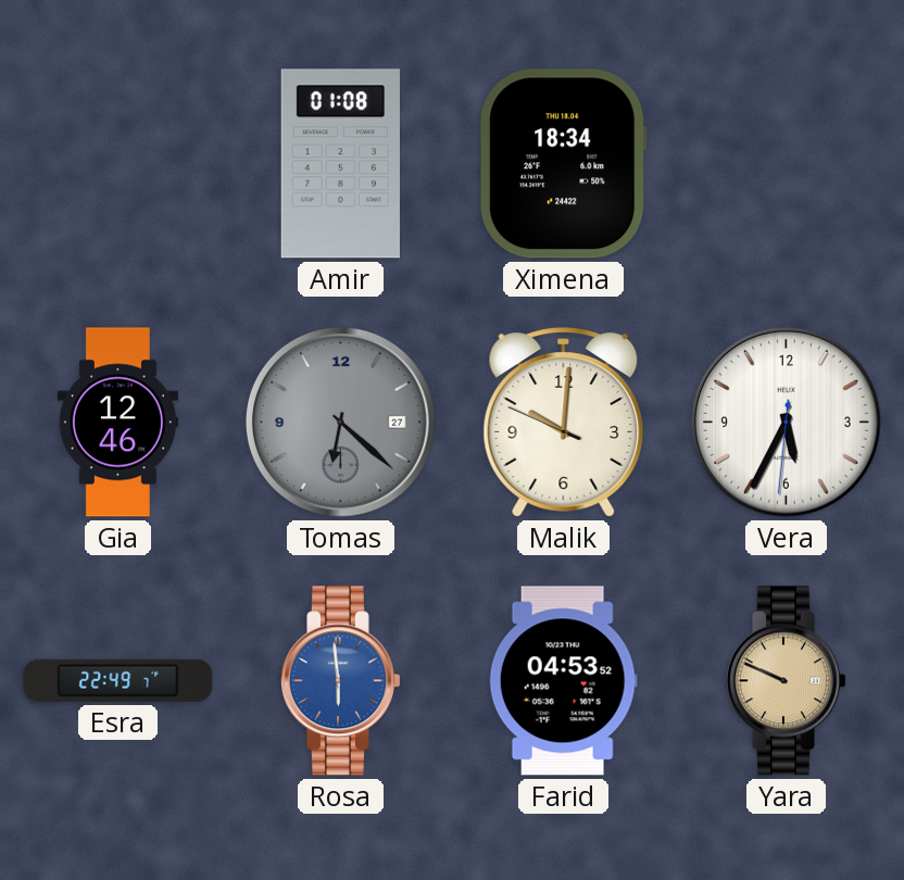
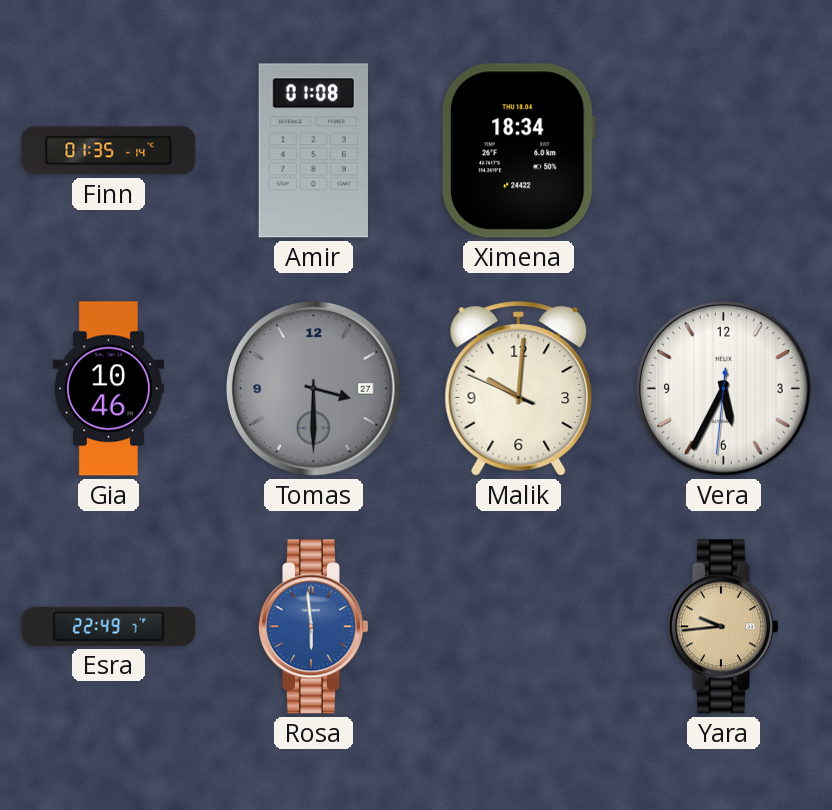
Finn: none -> 01:35 (109, 151)
Gia: 12:46 -> 10:46 (108, 389)
Tomas: 6:22 -> 3:30 (313, 388)
Farid: 04:53 -> none (563, 681)
Yara: 9:49 -> 9:44 (723, 627)
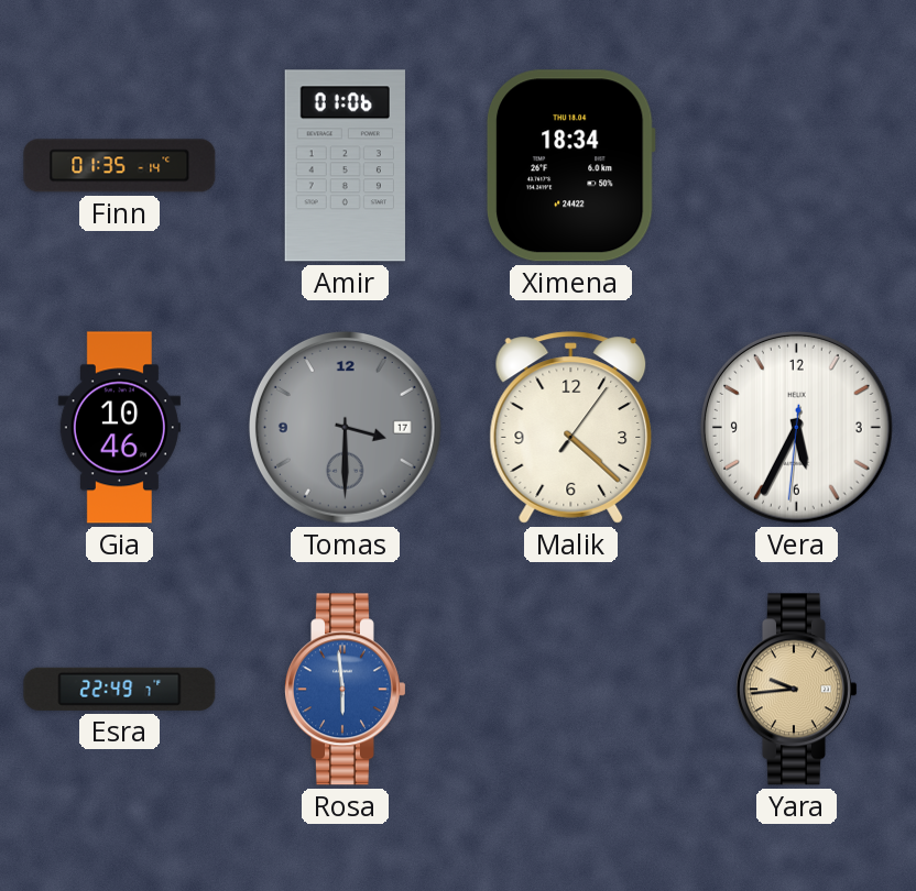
Amir: 01:08 -> 01:06 (345, 166)
Tomas date: 27 -> 17 (345, 427)
Malik: 10:00 -> 4:22 (571, 428)
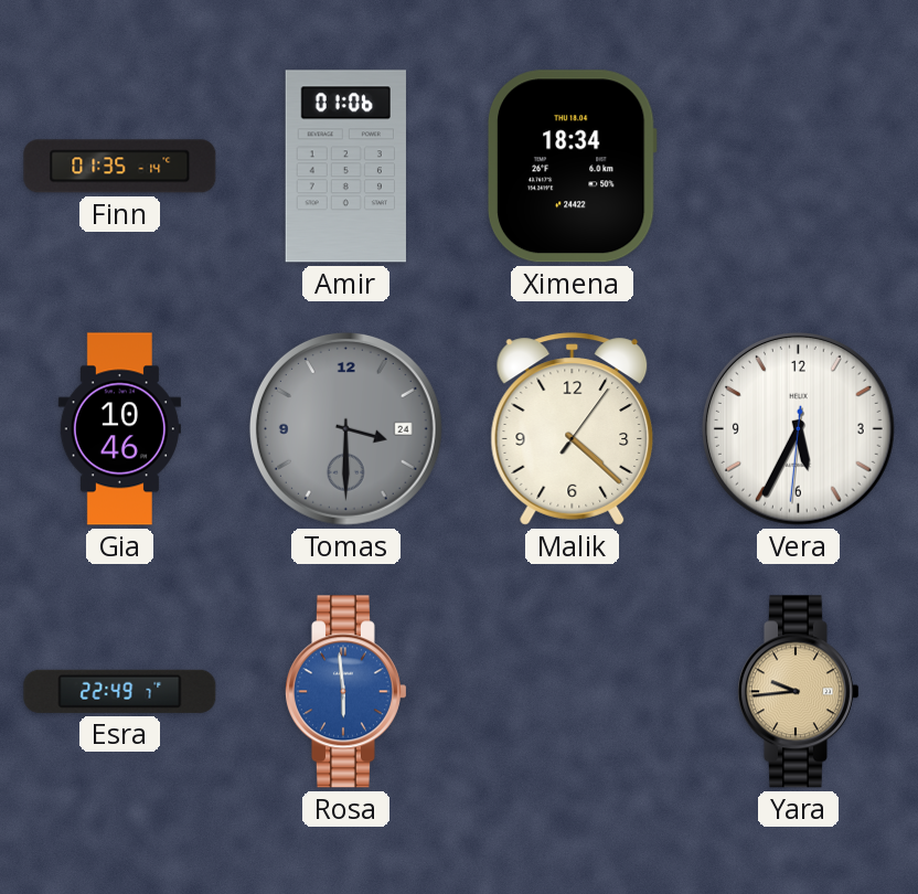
Tomas date: 17 -> 24 (345, 428)
